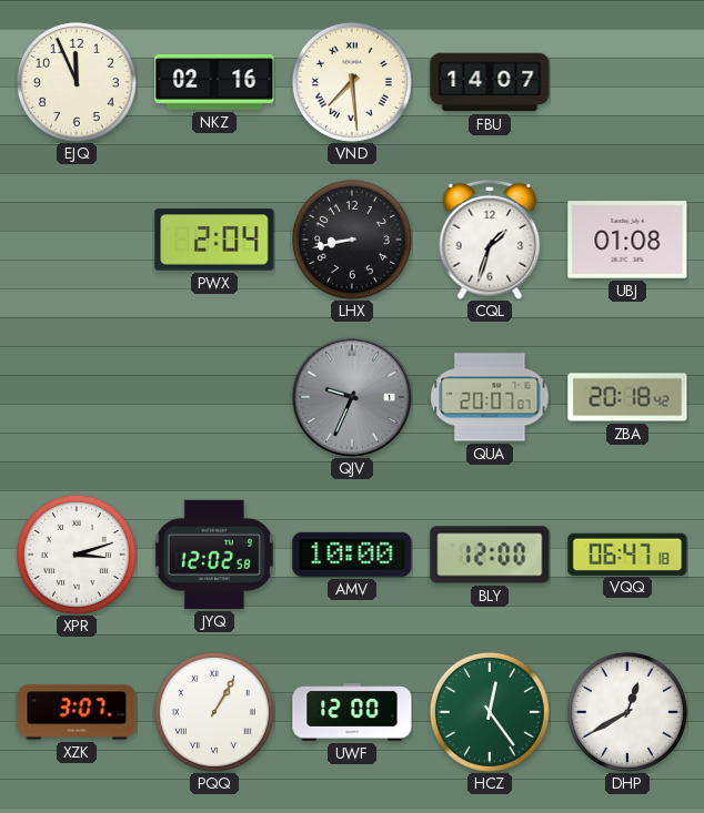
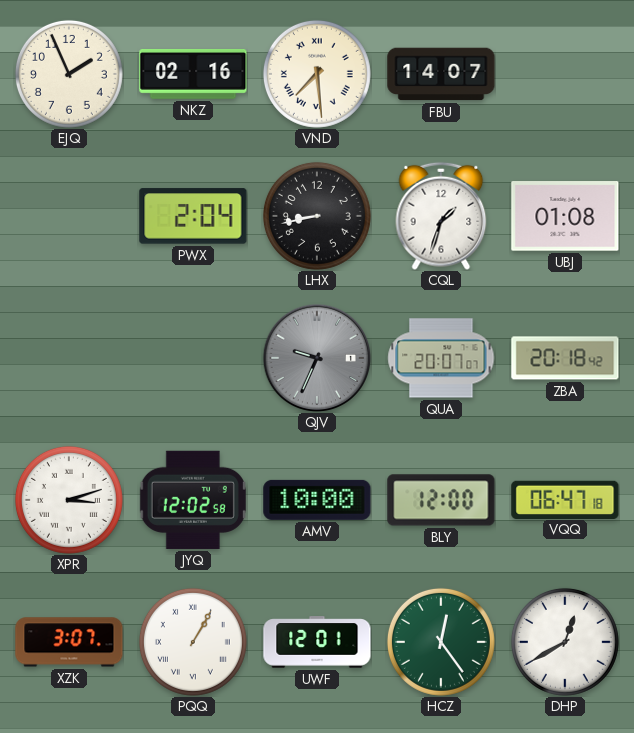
EJQ: 11:56 -> 1:56 (69, 74)
UWF: 12:00 -> 12:01 (317, 642)
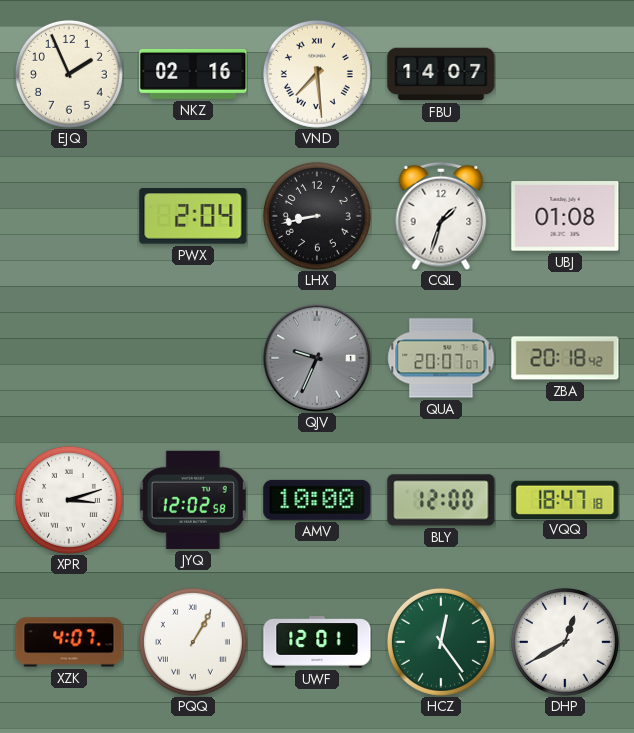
VQQ: 06:47 -> 18:47 (565, 499)
XZK: 3:07 -> 4:07 (69, 642)
